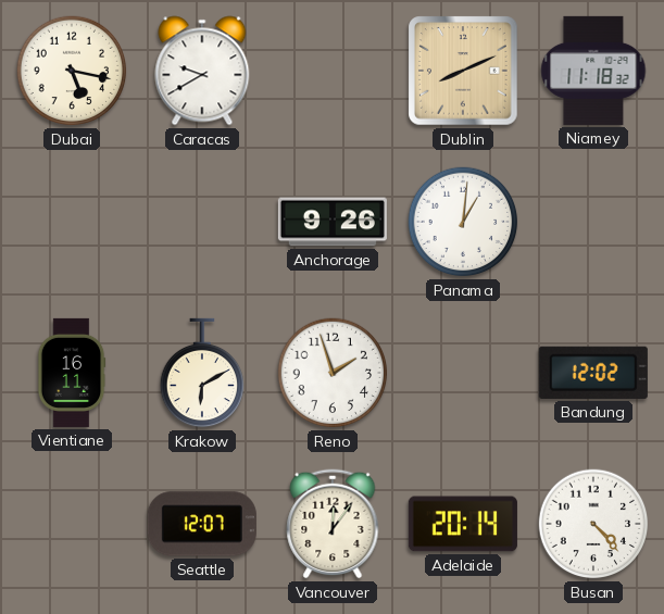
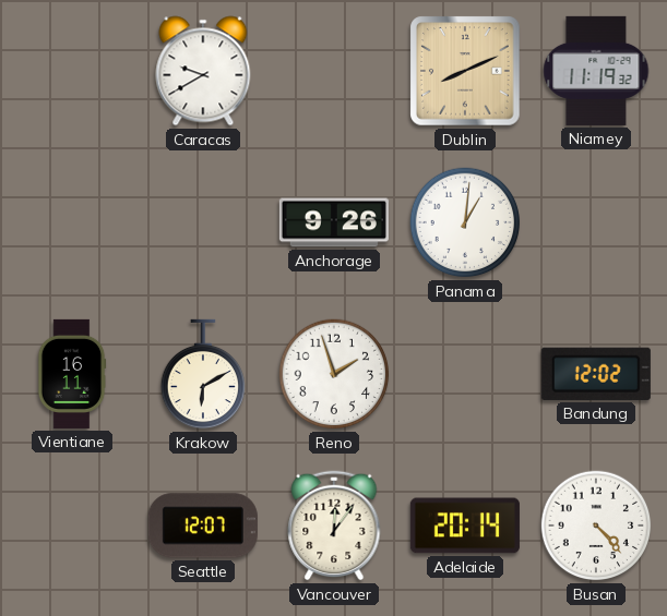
Dubai: 5:17 -> none (72, 71)
Niamey: 11:18 -> 11:19 (596, 71)
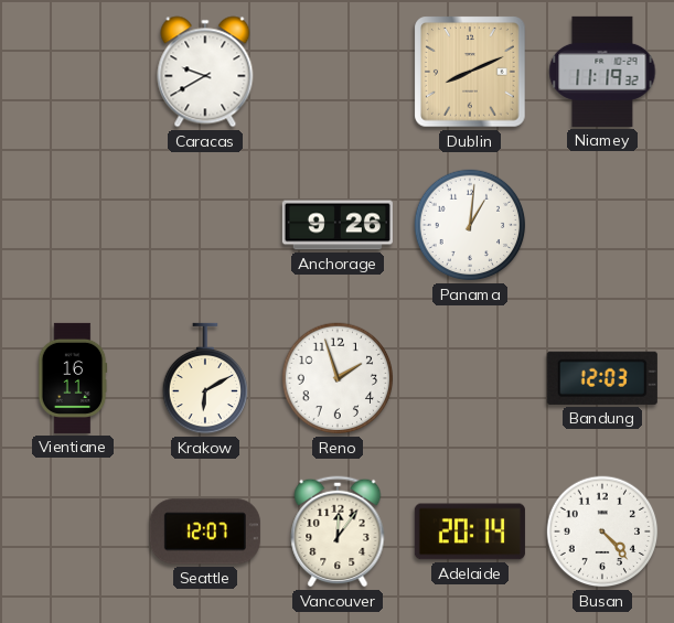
Bandung: 12:02 -> 12:03 (602, 378)
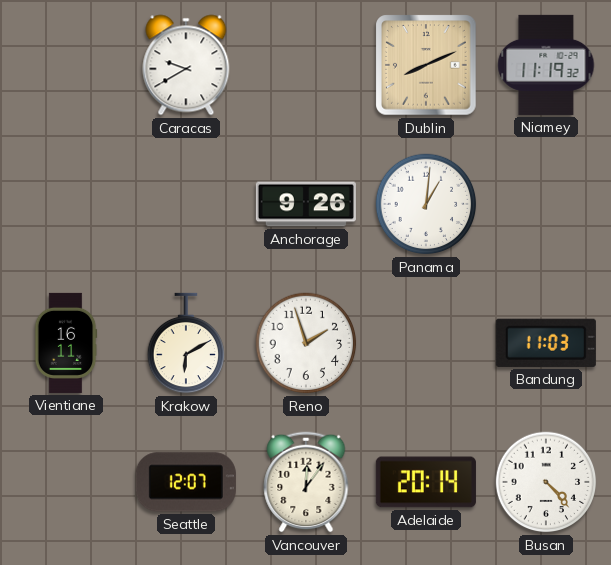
Bandung: 12:03 -> 11:03 (546, 343)
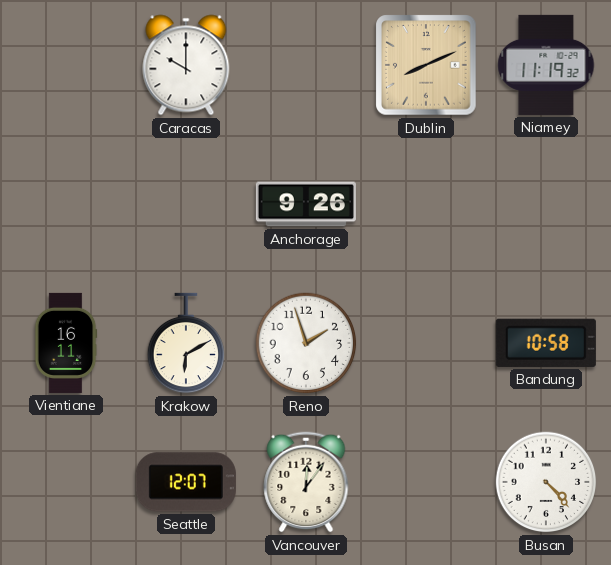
Caracas: 9:40 -> 10:00 (186, 65)
Panama: 1:01 -> none (426, 204)
Bandung: 11:03 -> 10:58 (546, 343)
Adelaide: 20:14 -> none (426, 482)
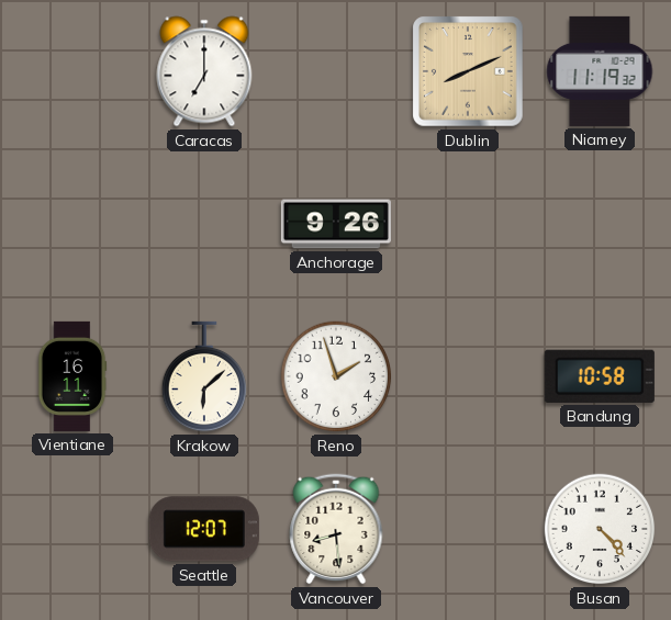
Caracas: 10:00 -> 7:00 (204, 71)
Krakow: 6:10 -> 6:08 (203, 376)
Vancouver: 12:06 -> 8:29 (336, 529)
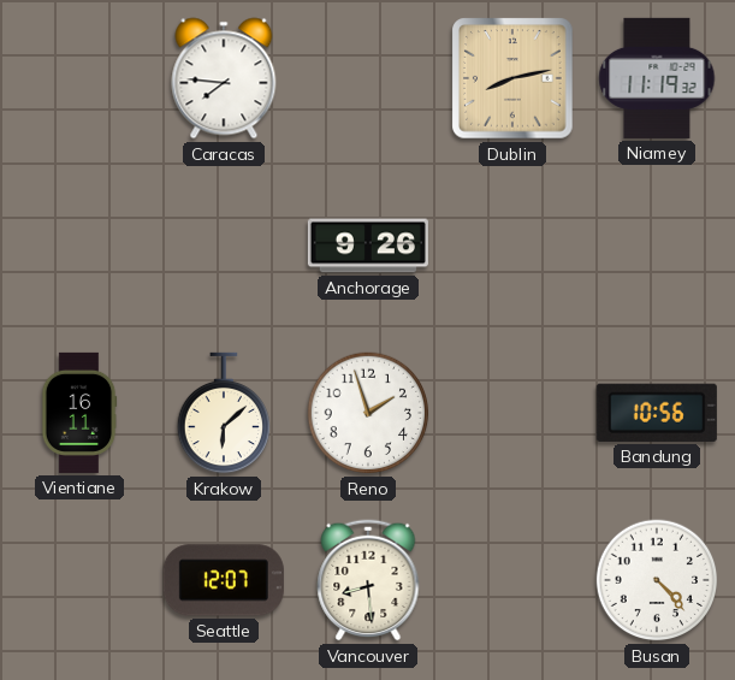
Caracas: 7:00 -> 7:46 (224, 78)
Dublin: 8:11 -> 8:13 (512, 78)
Bandung: 10:58 -> 10:56 (657, 413)
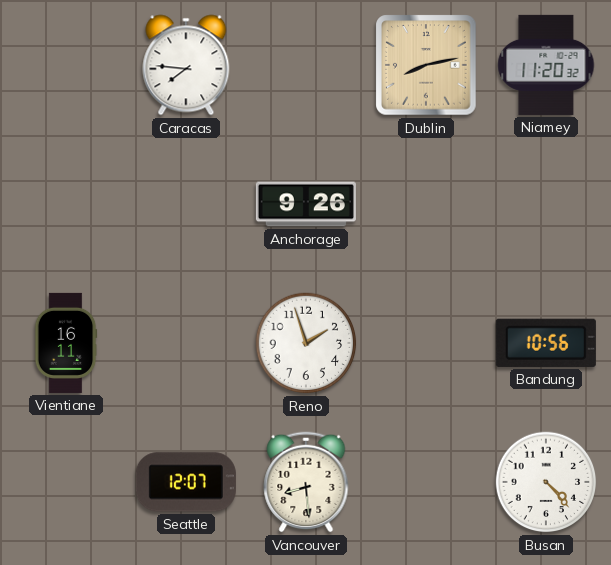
Niamey: 11:19 -> 11:20 (546, 65)
Krakow: 6:08 -> none (223, 413)
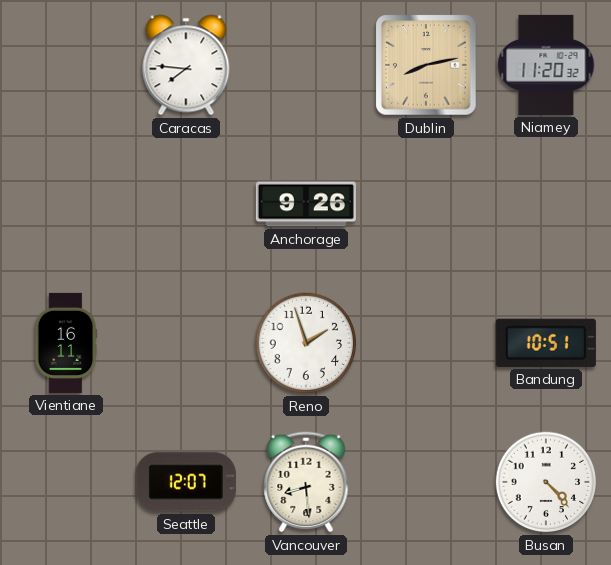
Bandung: 10:56 -> 10:51 (546, 343)
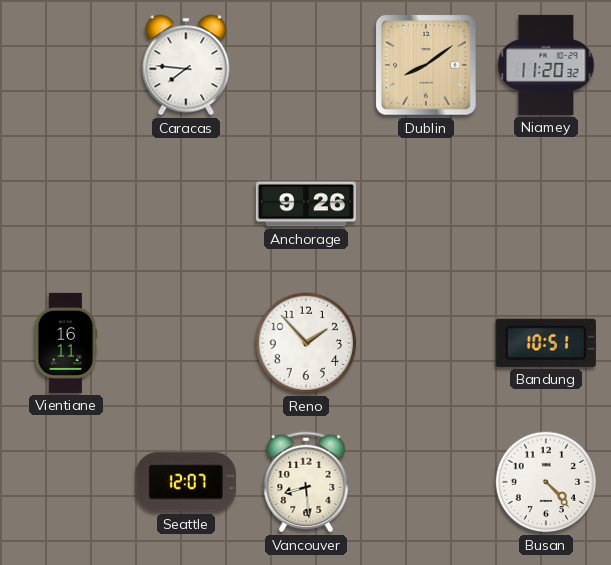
Dublin: 8:13 -> 8:09 (426, 65)
Reno: 1:57 -> 1:53 (306, 343)
